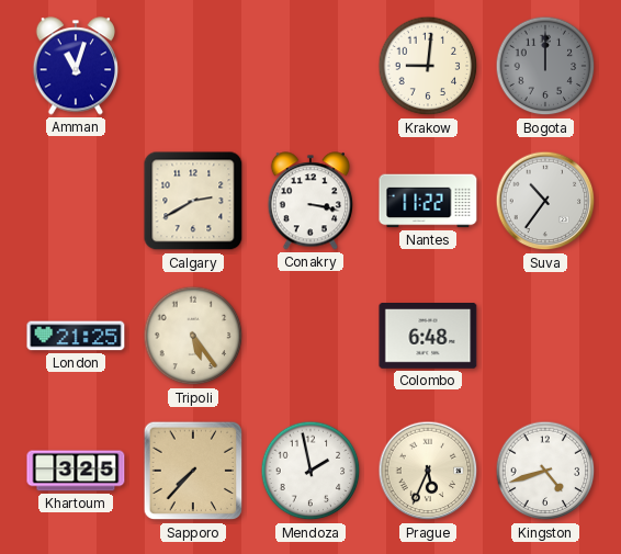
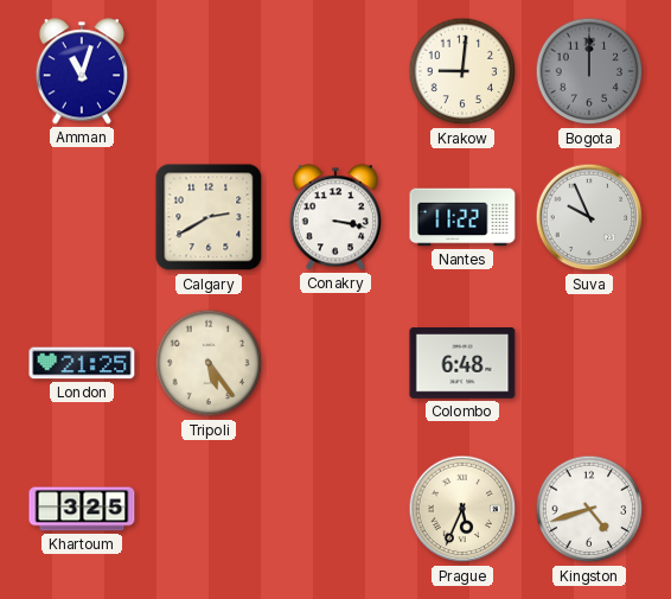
Suva: 10:36 -> 9:56 (589, 217)
Sapporo: 7:37 -> none (193, 471)
Mendoza: 1:58 -> none (310, 471)
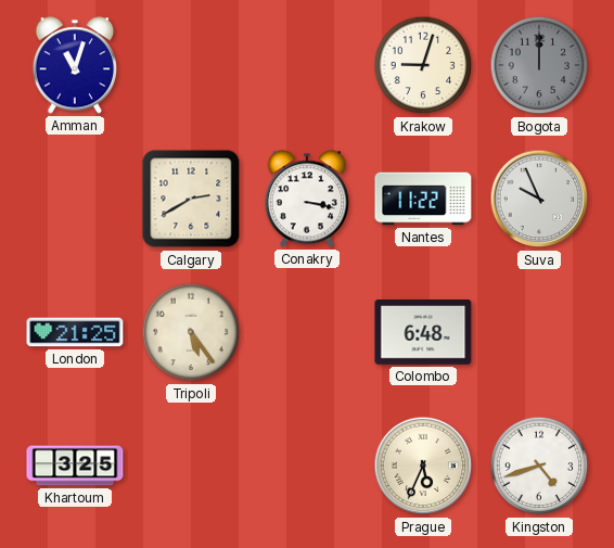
Krakow: 9:01 -> 9:03 (423, 65)
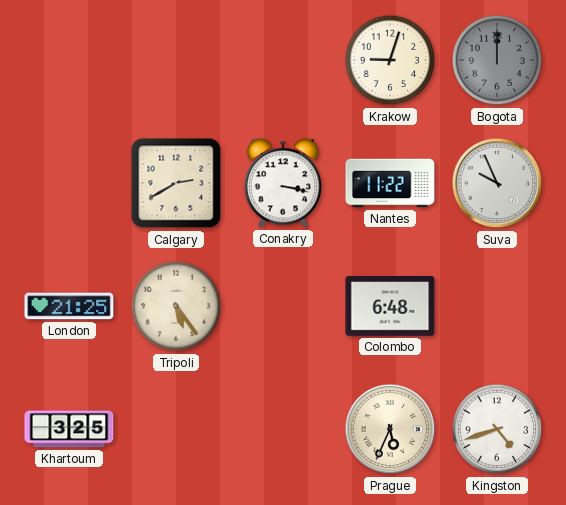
Amman: 11:03 -> none (74, 65)
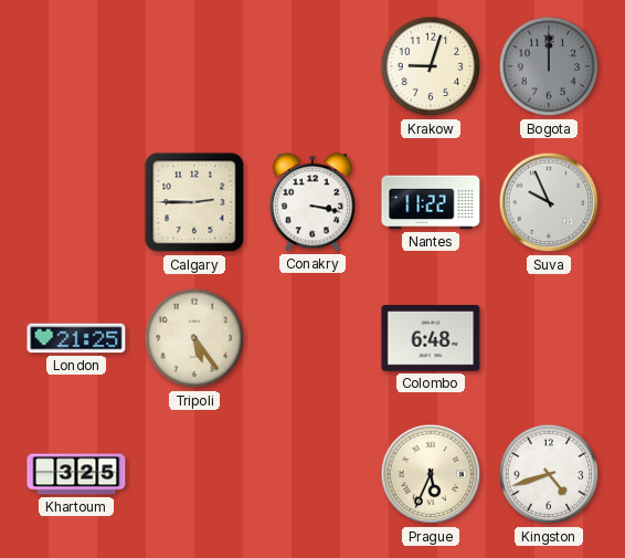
Calgary: 2:40 -> 2:45 (194, 202)
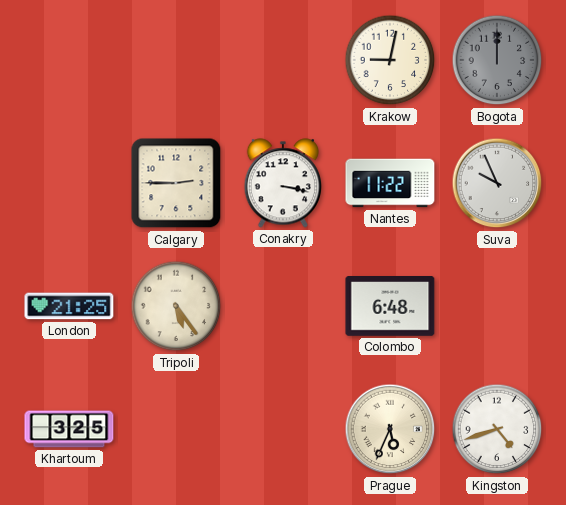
Krakow: 9:03 -> 9:02 (390, 60)
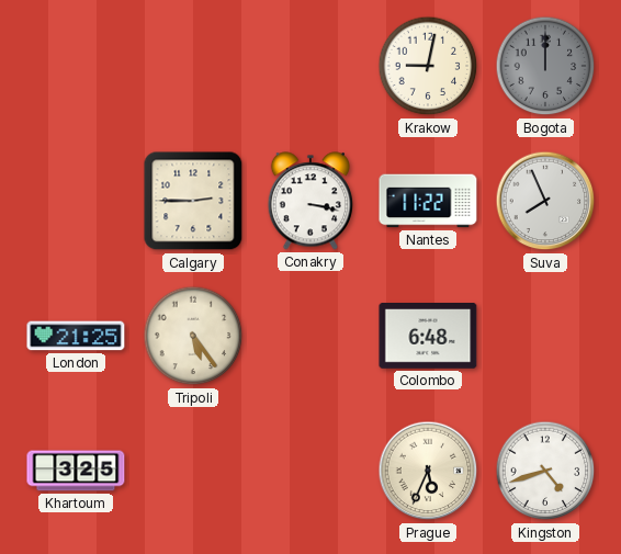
Suva: 9:56 -> 7:56 (545, 201)
